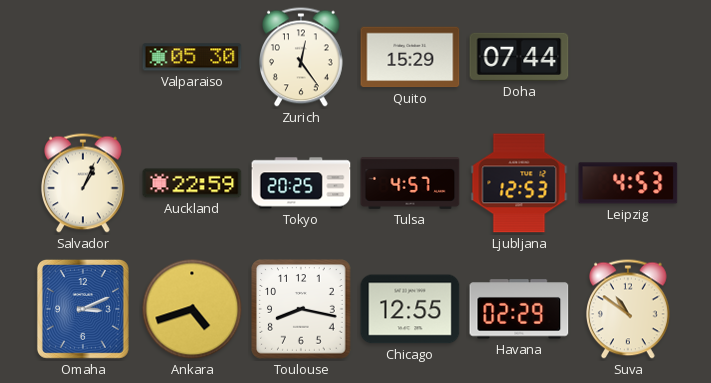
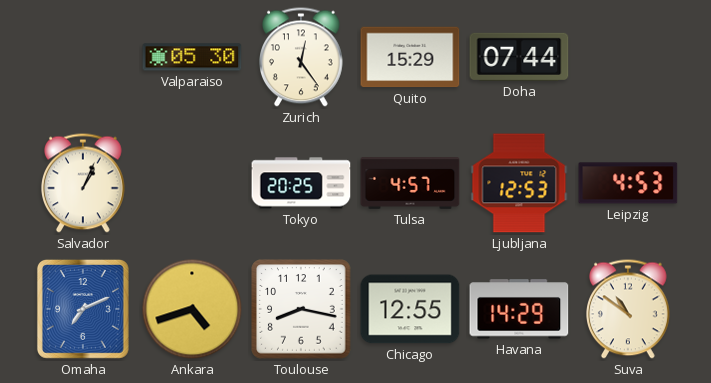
Auckland: 22:59 -> none (192, 183)
Omaha: 3:11 -> 7:11 (83, 309)
Havana: 02:29 -> 14:29 (519, 309)
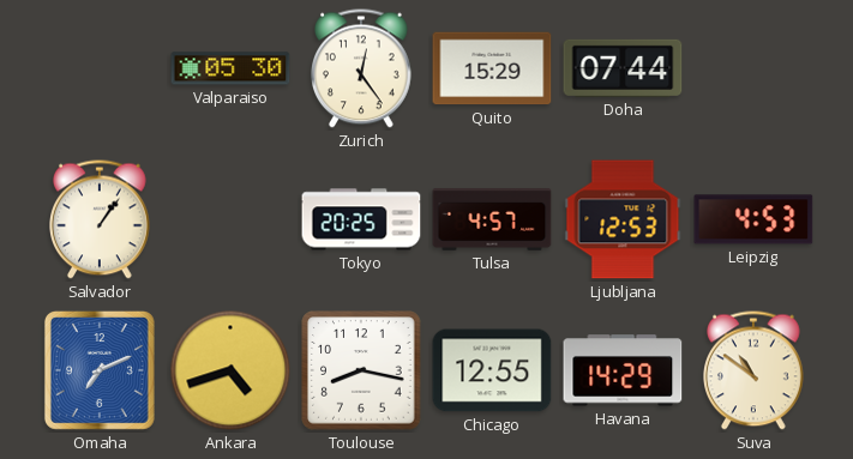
Salvador: 1:04 -> 1:06 (101, 219)
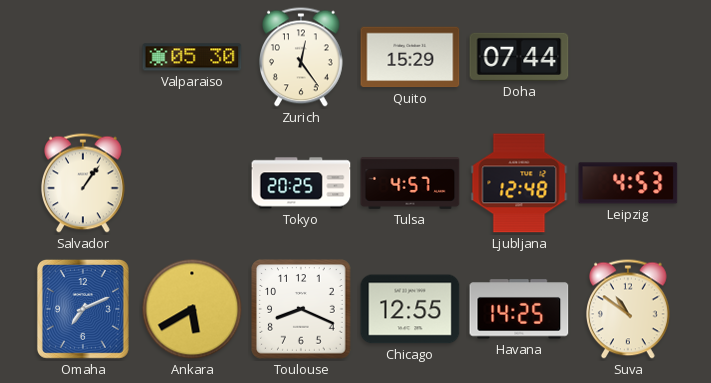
Ljubljana: 12:53 -> 12:48 (519, 183)
Ankara: 4:42 -> 5:40 (192, 309)
Toulouse: 8:17 -> 8:19 (301, 309)
Havana: 14:29 -> 14:25 (519, 309)
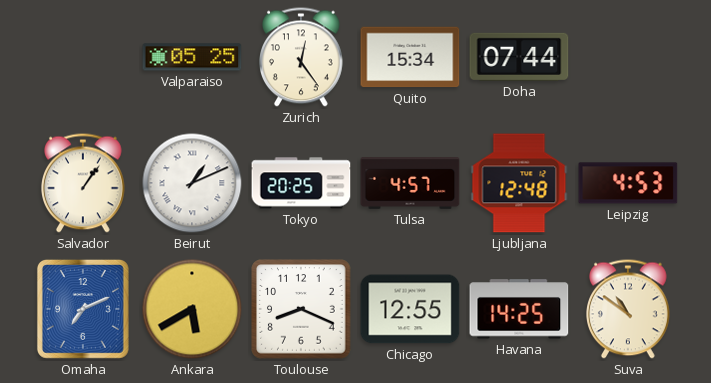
Valparaiso: 05:30 -> 05:25 (192, 57)
Quito: 15:29 -> 15:34 (410, 57)
Beirut: none -> 1:11 (192, 183)
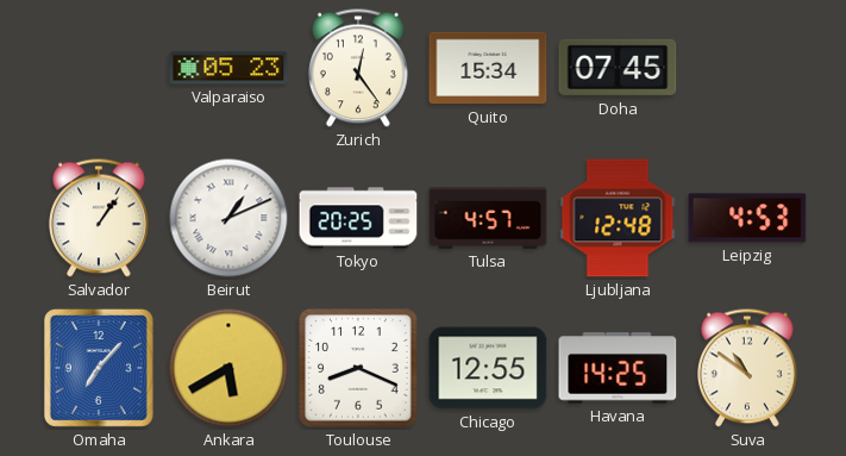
Valparaiso: 05:25 -> 05:23 (228, 68)
Doha: 07:44 -> 07:45 (618, 68)
Omaha: 7:11 -> 7:07 (99, 368)
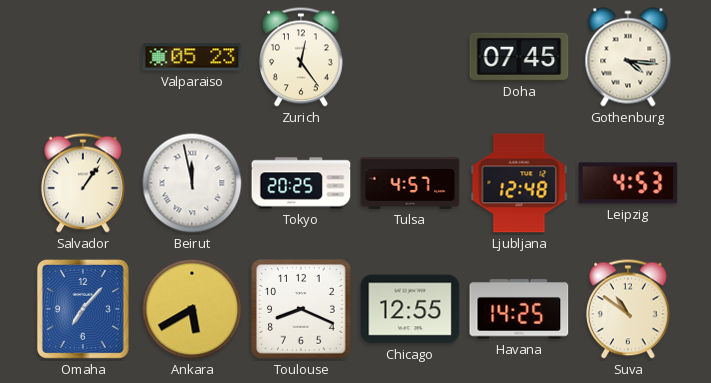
Quito: 15:34 -> none (488, 68)
Gothenburg: none -> 4:16 (628, 57)
Beirut: 1:11 -> 11:58 (192, 183)
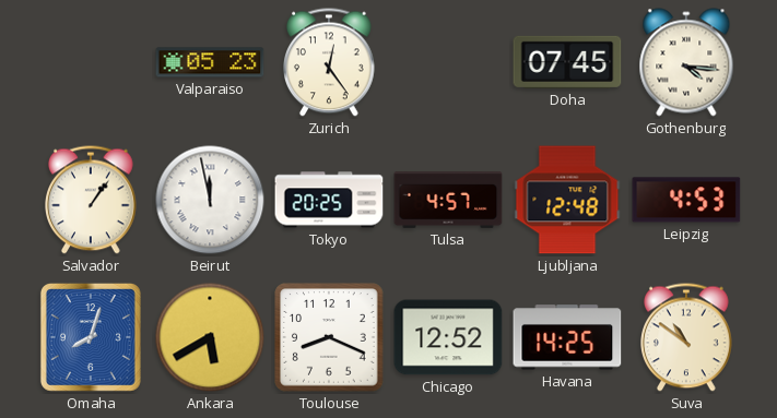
Omaha: 7:07 -> 8:03 (91, 337)
Chicago: 12:55 -> 12:52 (448, 337)
